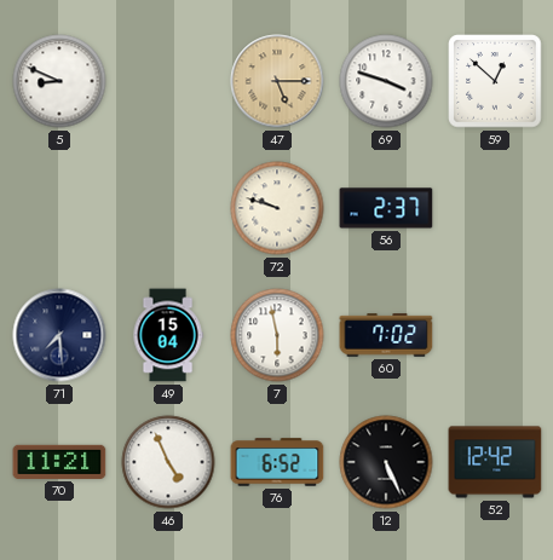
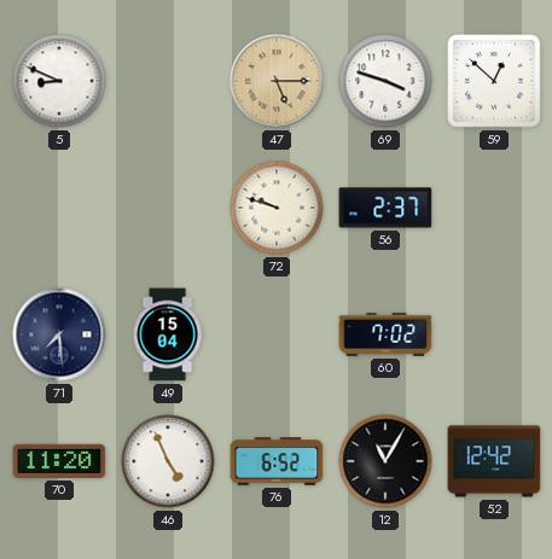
7: 5:58 -> none (277, 335)
70: 11:21 -> 11:20 (59, 461)
12: 5:26 -> 11:05 (385, 461)
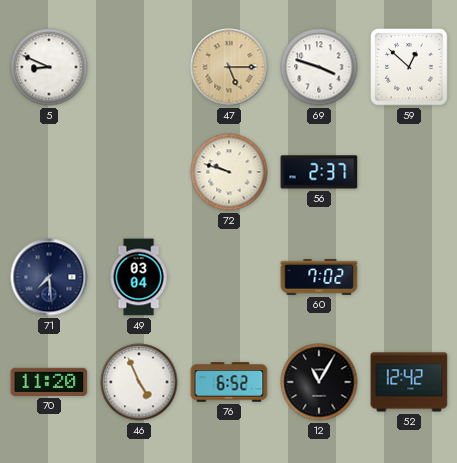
49: 15:04 -> 03:04 (139, 277)
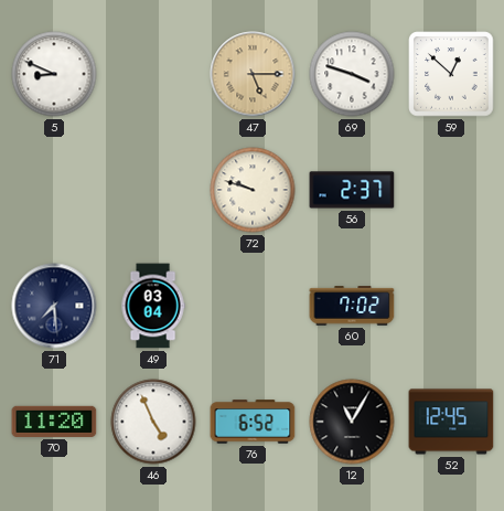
52: 12:42 -> 12:45 (451, 422)
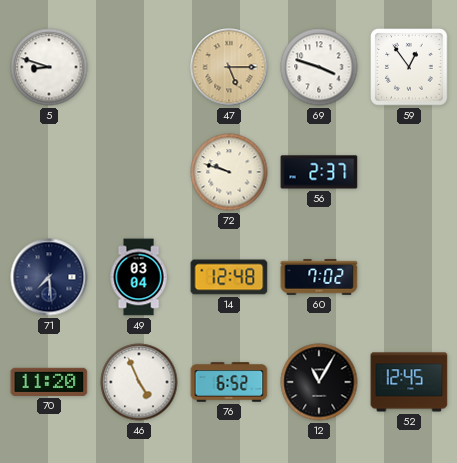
5: 8:49 -> 8:48 (49, 67)
59: 12:52 -> 12:54 (409, 67)
14: none -> 12:48 (229, 277)
